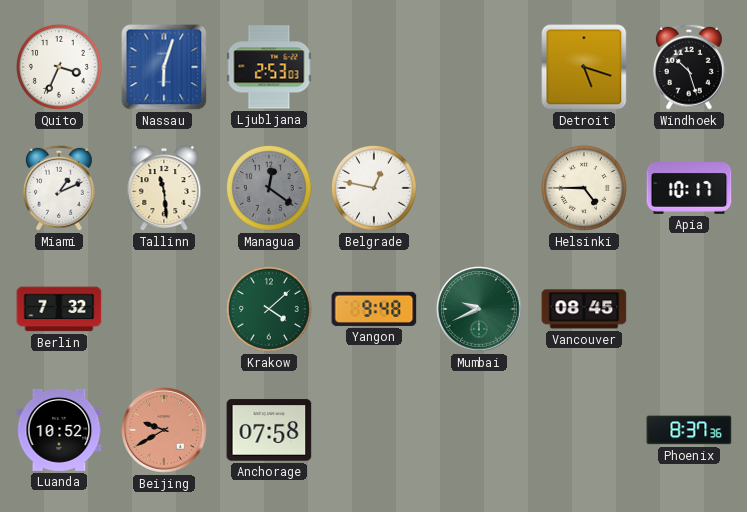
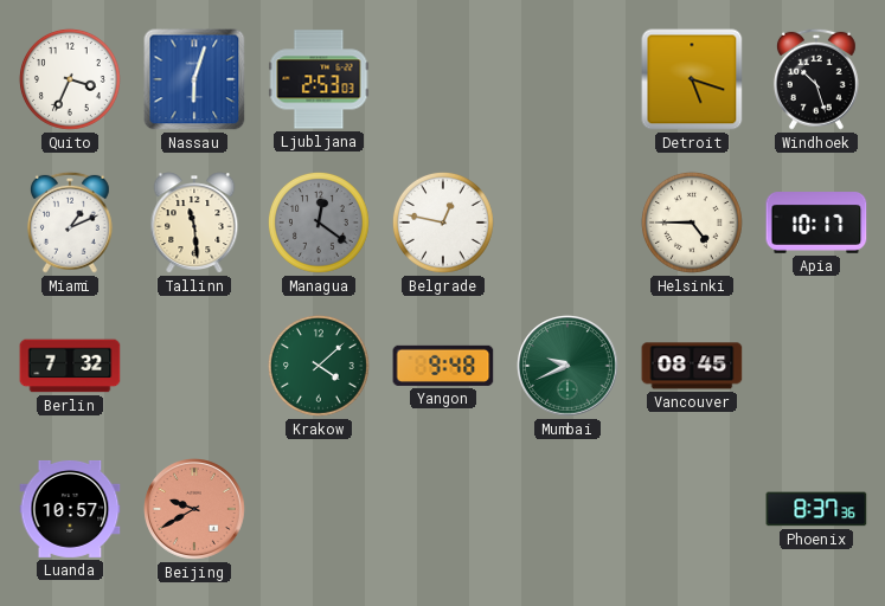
Luanda: 10:52 -> 10:57 (70, 509)
Anchorage: 07:58 -> none (269, 430)
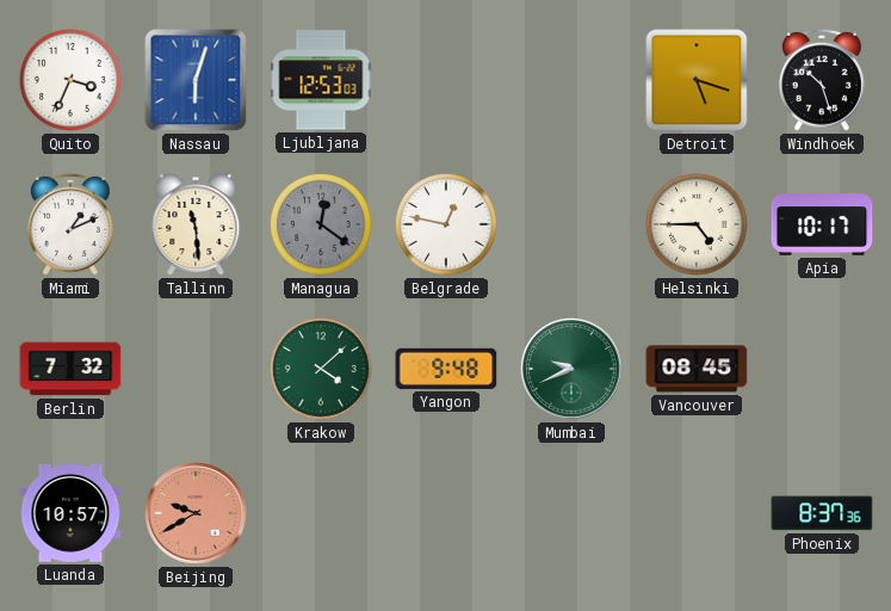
Ljubljana: 2:53 -> 12:53 (321, 80)
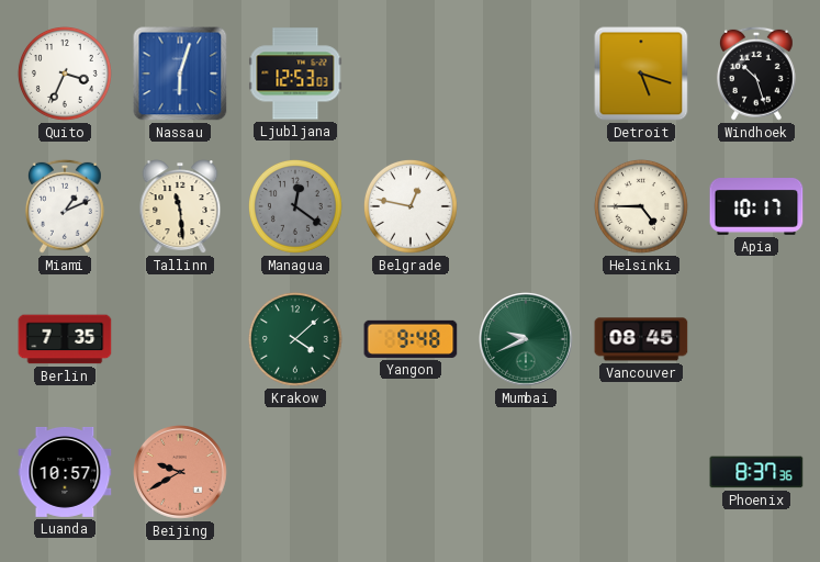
Berlin: 7:32 -> 7:35 (65, 339)
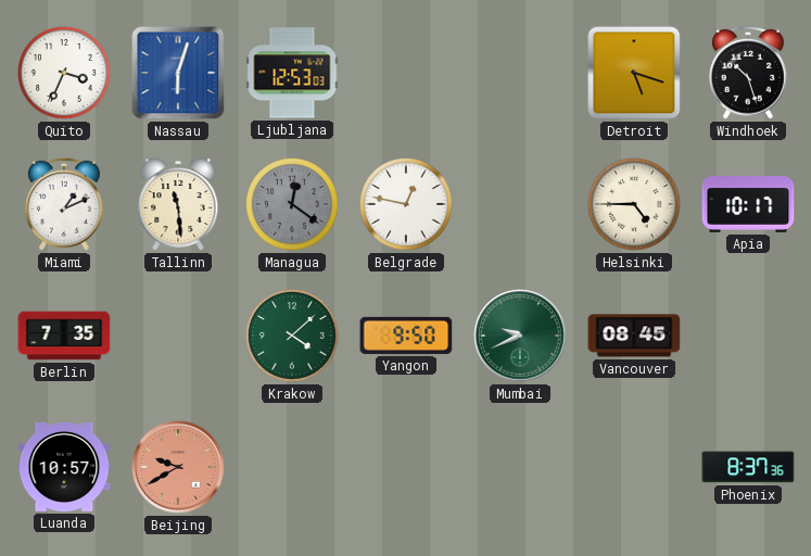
Yangon: 9:48 -> 9:50 (406, 336)
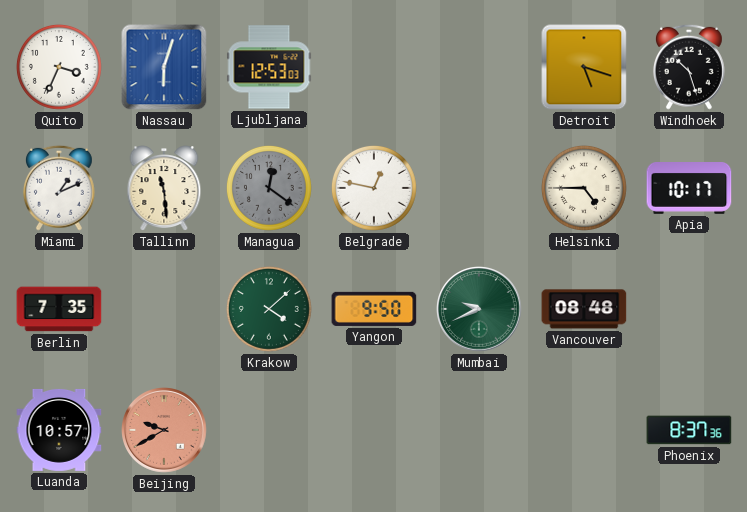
Vancouver: 08:45 -> 08:48 (584, 309)
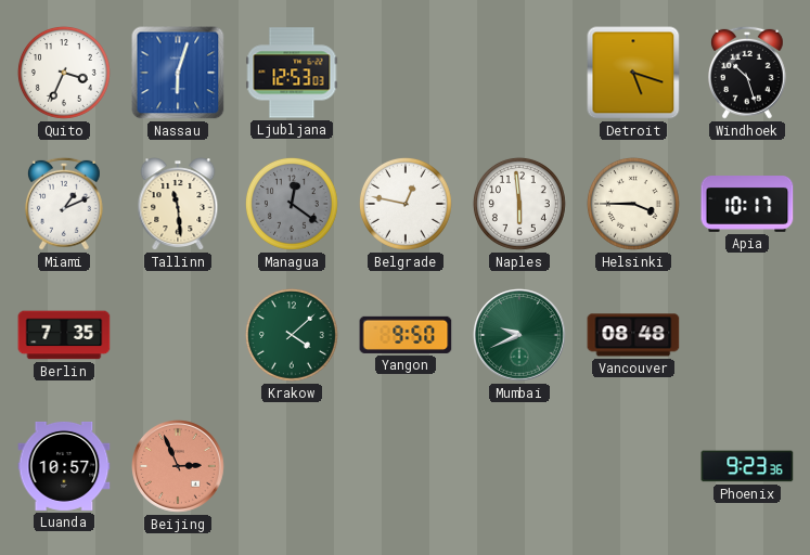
Naples: none -> 5:59 (519, 204)
Helsinki: 4:45 -> 3:45 (633, 204)
Beijing: 9:40 -> 2:56 (179, 467)
Phoenix: 8:37 -> 9:23 (747, 466)
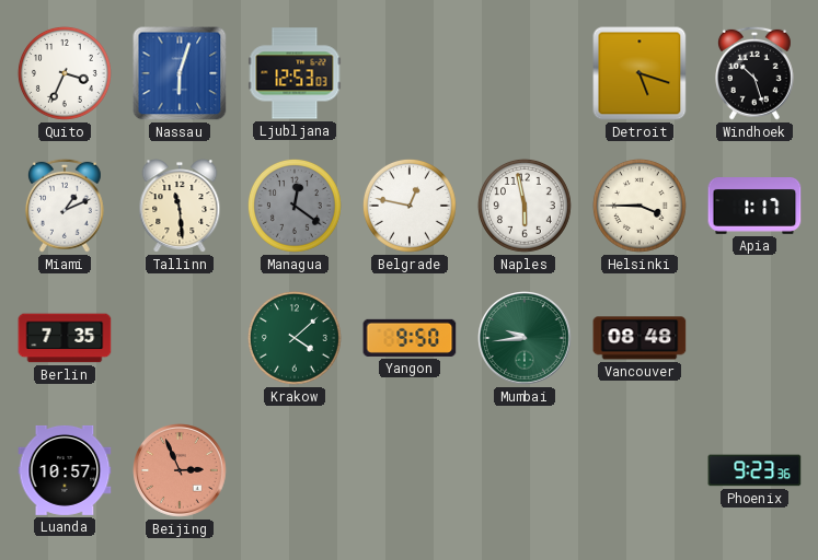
Naples: 5:59 -> 5:58 (525, 206)
Apia: 10:17 -> 1:17 (754, 207)
Mumbai: 9:41 -> 9:44 (526, 339)
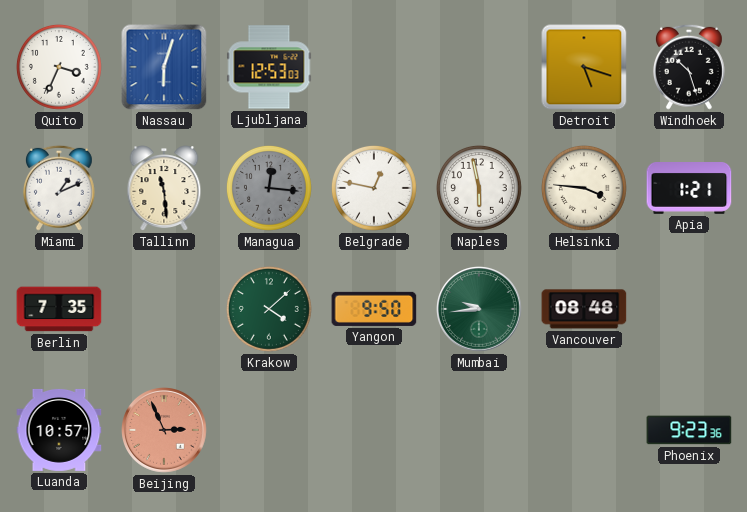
Managua: 12:21 -> 12:16 (269, 188)
Helsinki: 3:45 -> 3:46 (584, 188)
Apia: 1:17 -> 1:21 (689, 189)
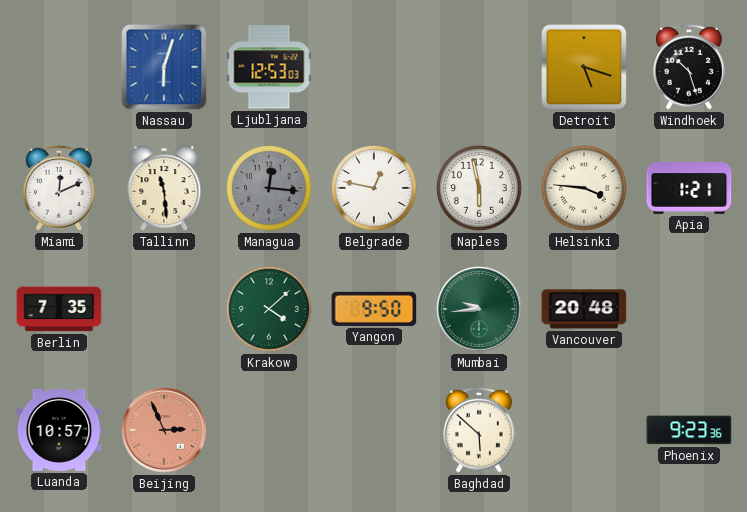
Quito: 3:34 -> none (59, 67)
Miami: 1:11 -> 12:11 (59, 188)
Vancouver: 08:48 -> 20:48 (584, 309)
Baghdad: none -> 5:52 (479, 430)
